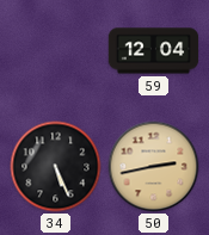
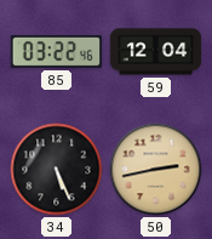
85: none -> 03:22 (57, 51)
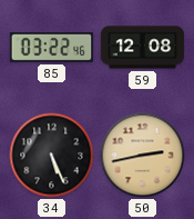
59: 12:04 -> 12:08 (143, 48)
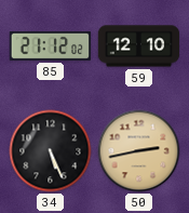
85: 03:22 -> 21:12 (51, 45)
59: 12:08 -> 12:10 (139, 46)
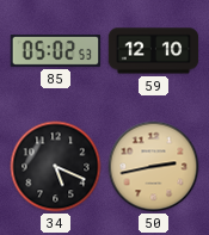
85: 21:12 -> 05:02 (56, 50)
34: 5:26 -> 5:19 (56, 167)
